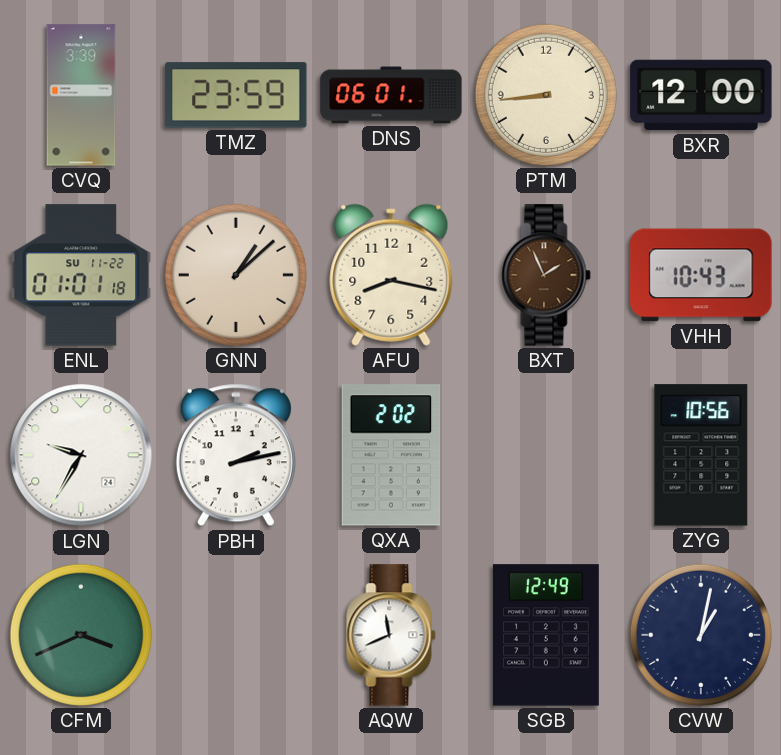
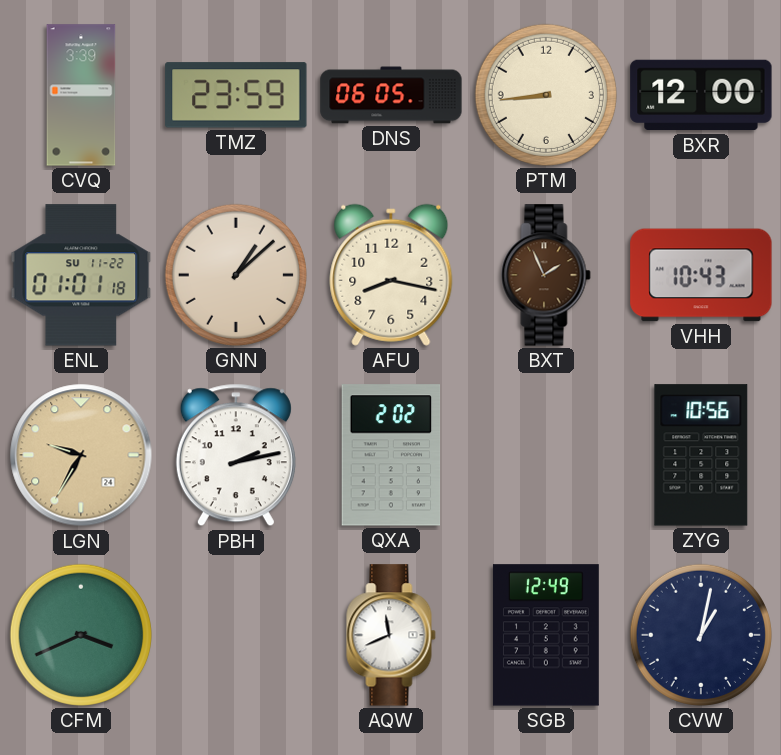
DNS: 06:01 -> 06:05 (391, 95)
LGN dial: white -> champagne (81, 455)
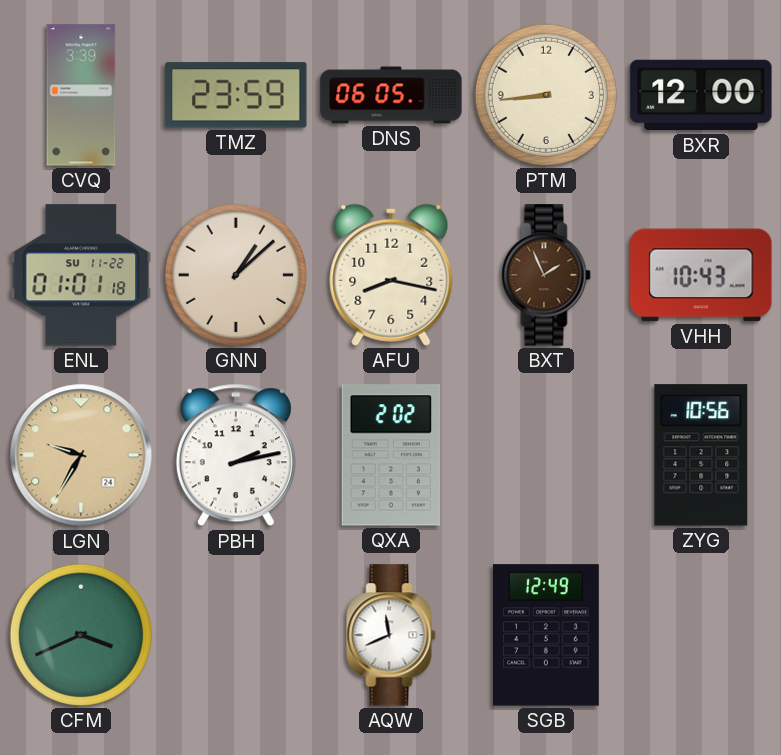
CVW: 1:02 -> none (701, 635)
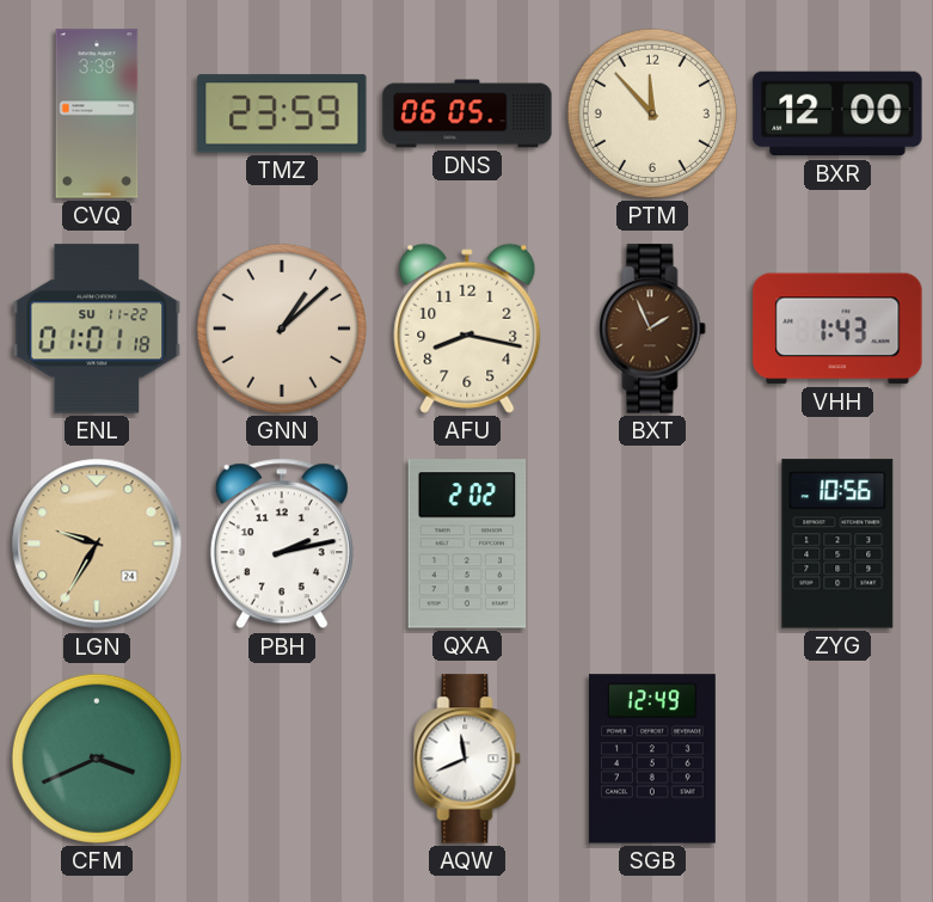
PTM: 8:44 -> 11:53 (652, 113)
VHH: 10:43 -> 1:43 (837, 329)
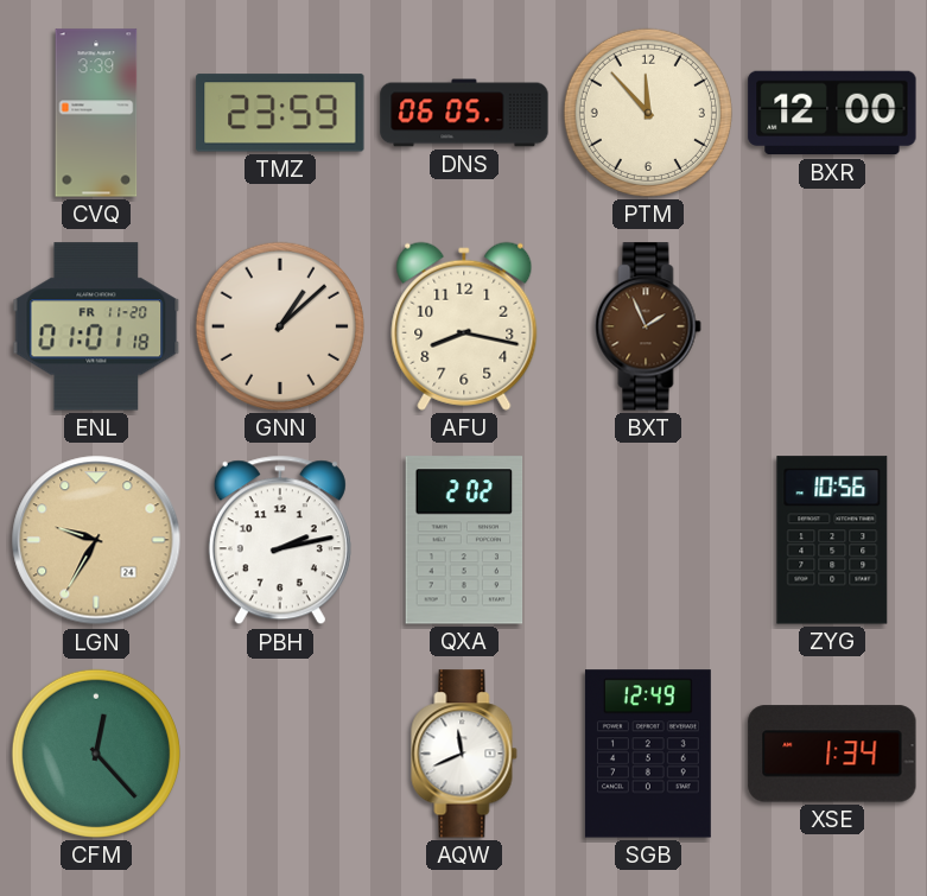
ENL date: SU 11-22 -> FR 11-20 (96, 326)
VHH: 1:43 -> none (837, 329)
CFM: 3:41 -> 12:23 (96, 754)
XSE: none -> 1:34 (832, 754)
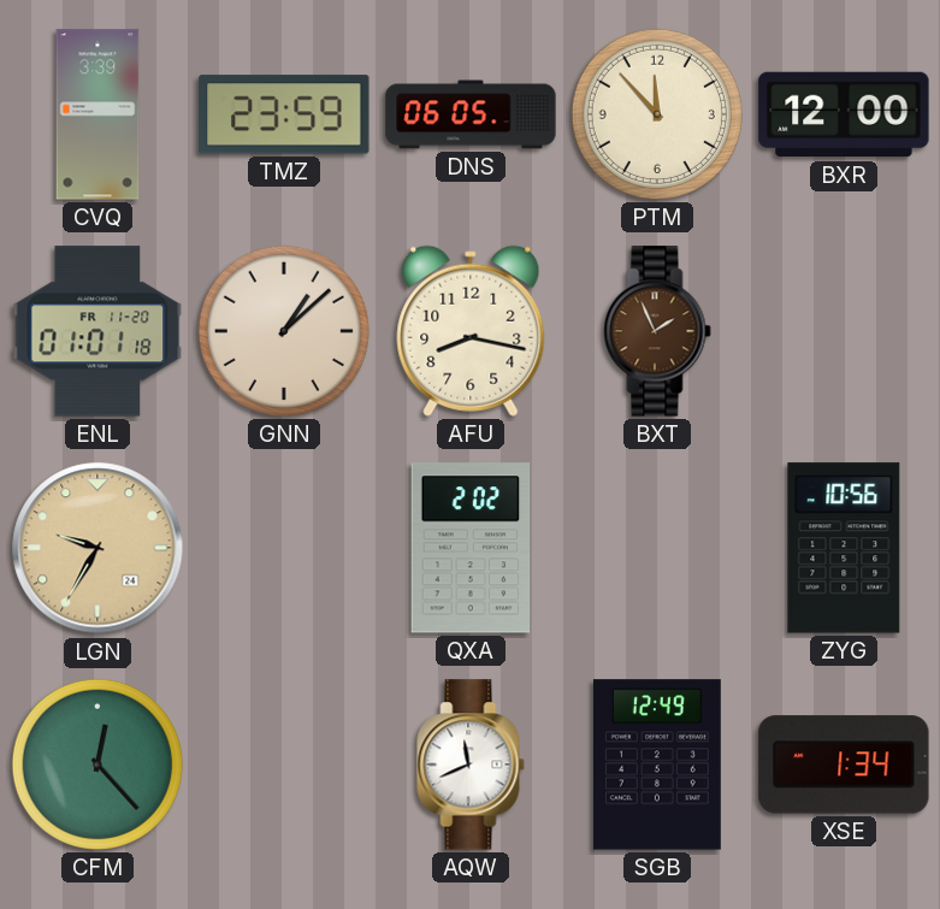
PBH: 2:13 -> none (280, 540)
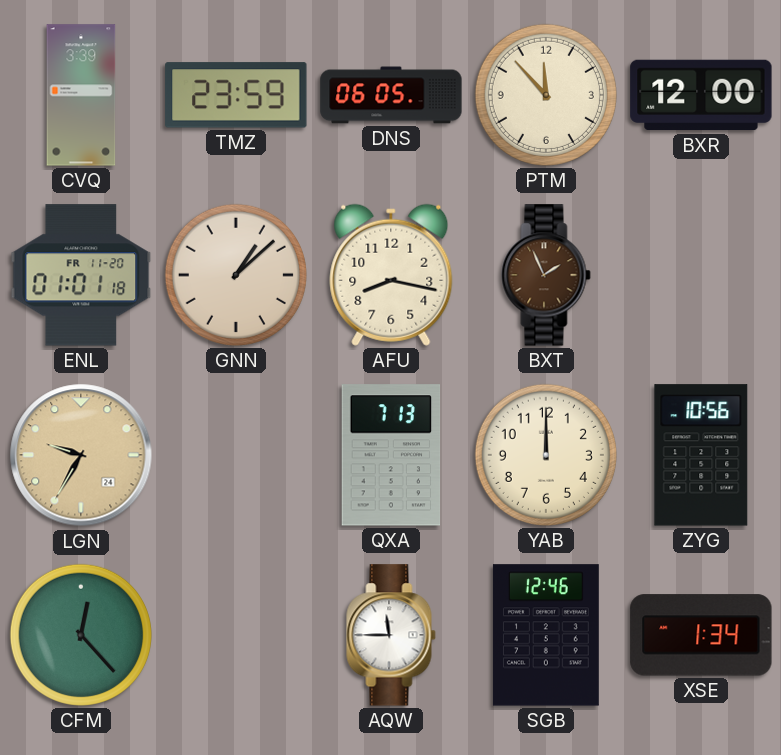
QXA: 2:02 -> 7:13 (391, 455)
YAB: none -> 12:00 (546, 455)
AQW: 11:41 -> 11:45 (391, 635)
SGB: 12:49 -> 12:46 (546, 635)
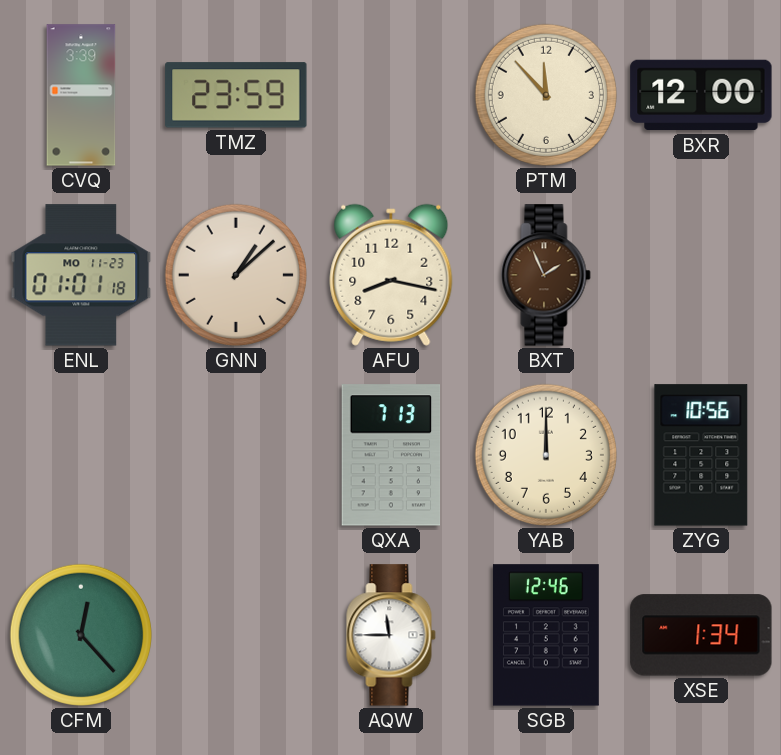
DNS: 06:05 -> none (391, 95)
ENL date: FR 11-20 -> MO 11-23 (81, 275)
LGN: 9:35 -> none (81, 455)
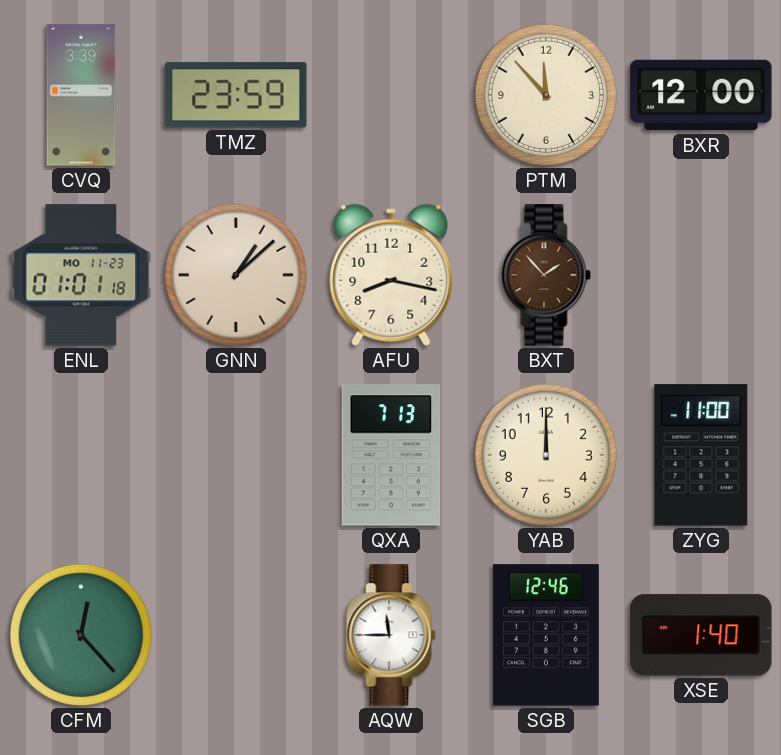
BXT: 1:56 -> 1:53 (546, 275)
ZYG: 10:56 -> 11:00 (701, 455)
XSE: 1:34 -> 1:40 (701, 635)
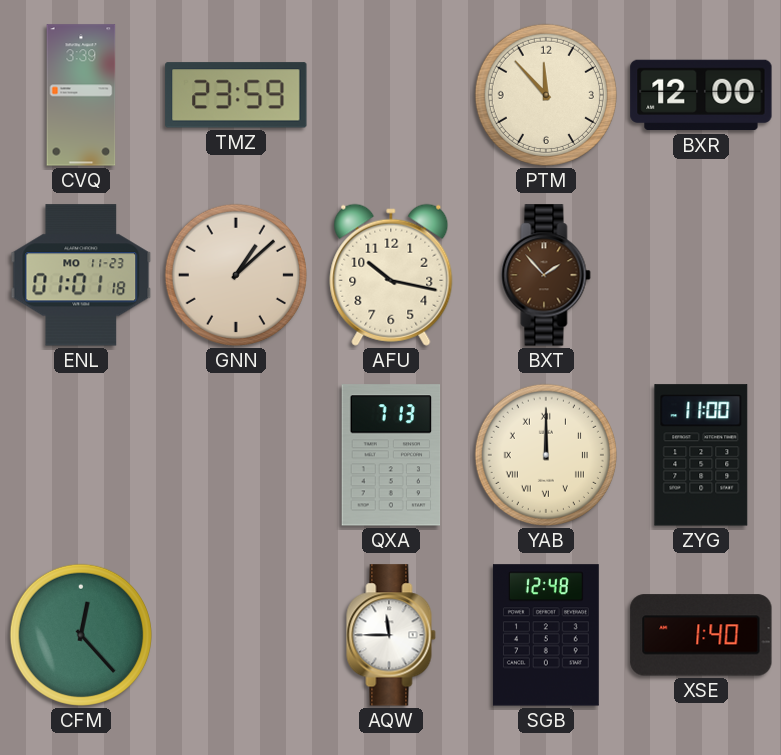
AFU: 8:17 -> 10:17 (391, 275)
YAB numerals: Arabic -> Roman (546, 455)
SGB: 12:46 -> 12:48 (546, 635)
